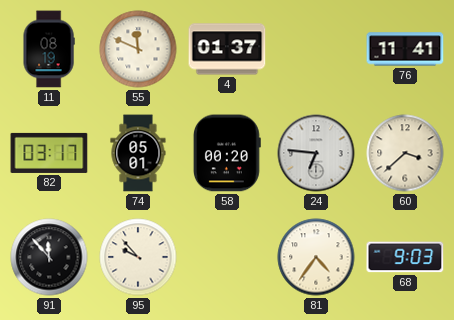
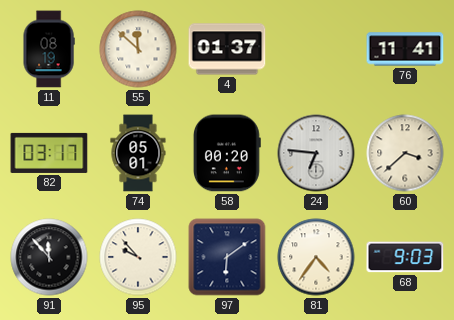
55: 11:49 -> 11:52 (138, 49)
97: none -> 6:09 (227, 257)
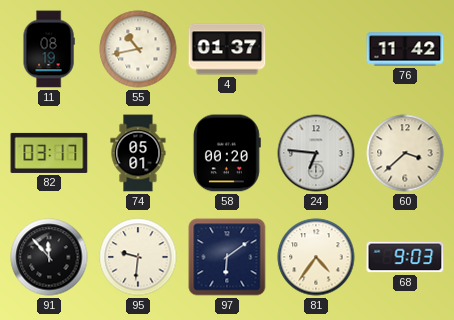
55: 11:52 -> 10:43 (138, 49)
76: 11:41 -> 11:42 (405, 49)
95: 9:53 -> 9:31 (138, 257)
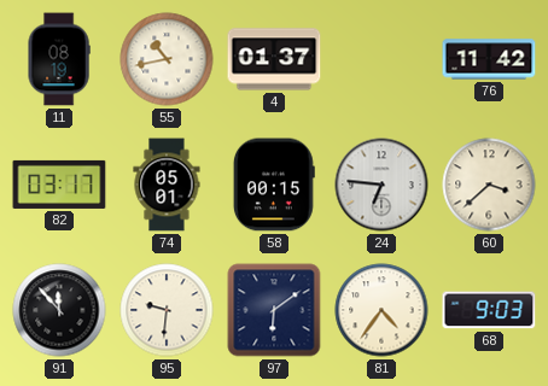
58: 00:20 -> 00:15 (274, 185)
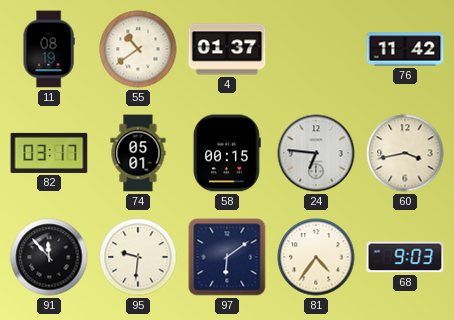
55: 10:43 -> 10:39 (138, 49)
60: 3:38 -> 3:43 (405, 153)
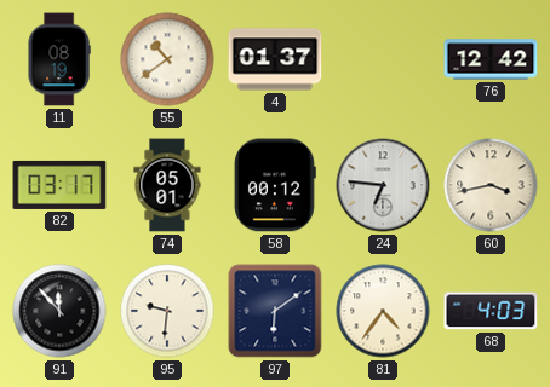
76: 11:42 -> 12:42 (491, 59)
58: 00:15 -> 00:12 (275, 185)
68: 9:03 -> 4:03 (491, 311)
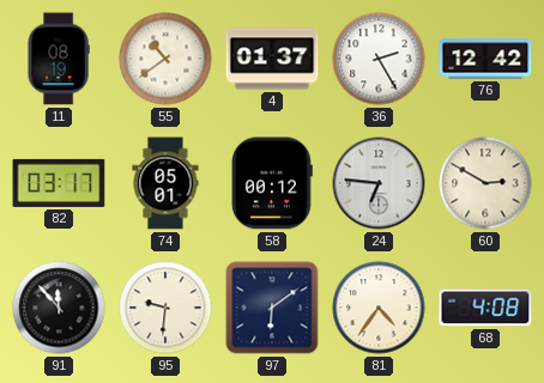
36: none -> 2:25 (379, 59)
60: 3:43 -> 2:50 (485, 183)
68: 4:03 -> 4:08 (485, 308)
